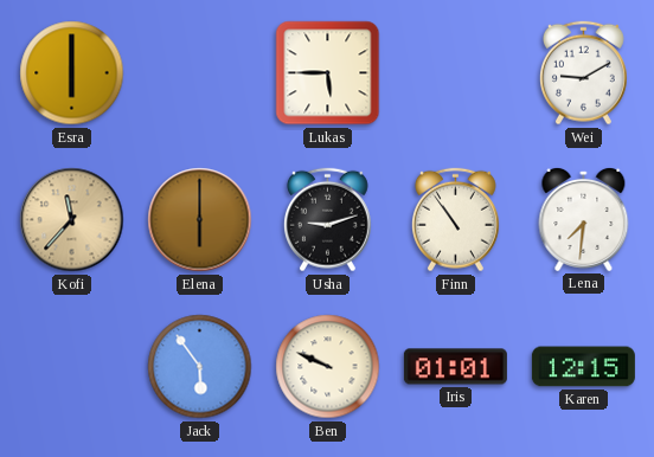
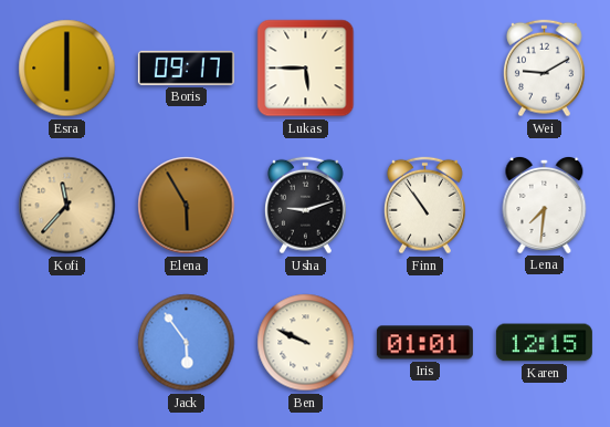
Boris: none -> 09:17 (186, 67)
Elena: 6:00 -> 5:55 (187, 206)
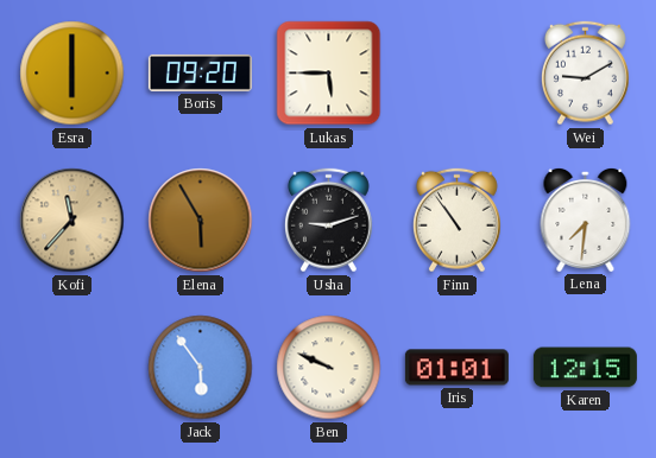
Boris: 09:17 -> 09:20 (200, 72)
